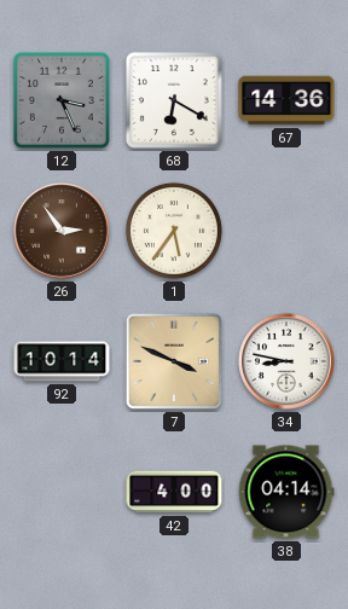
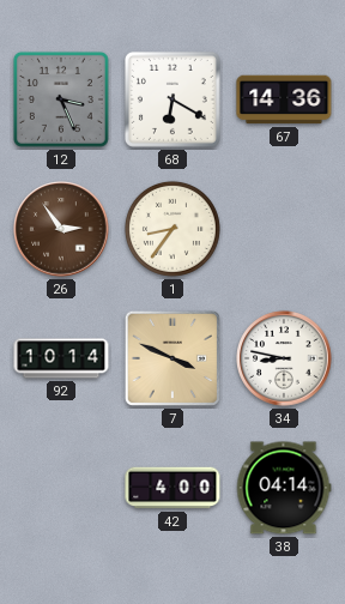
1: 5:36 -> 8:36 (172, 229)
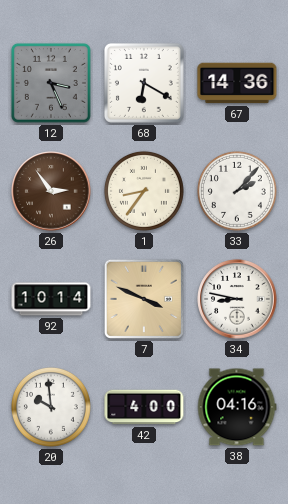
33: none -> 2:07 (237, 191)
20: none -> 9:59 (51, 407)
38: 04:14 -> 04:16 (237, 407)
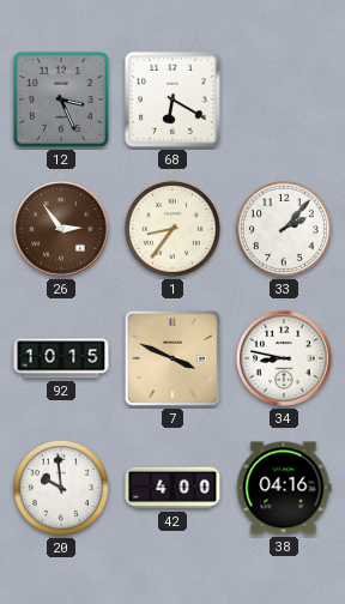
67: 14:36 -> none (237, 83)
92: 10:14 -> 10:15 (61, 358)
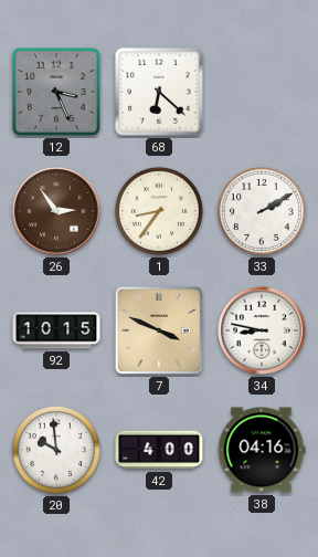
68: 6:20 -> 6:22 (159, 92)
33: 2:07 -> 2:10 (262, 211)
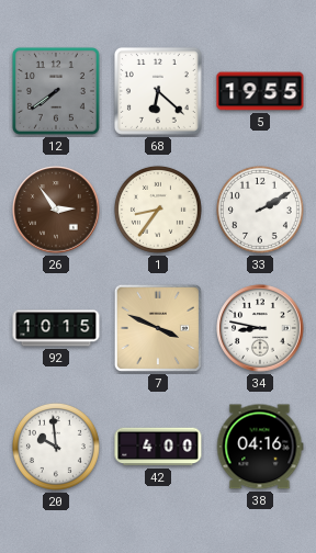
12: 3:26 -> 7:39 (56, 91)
5: none -> 19:55 (260, 91)
